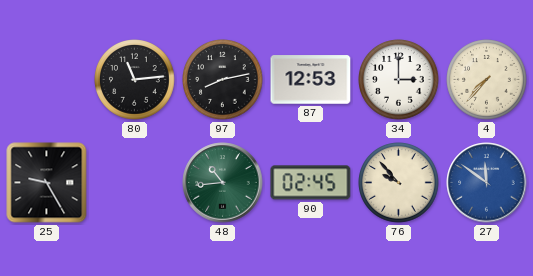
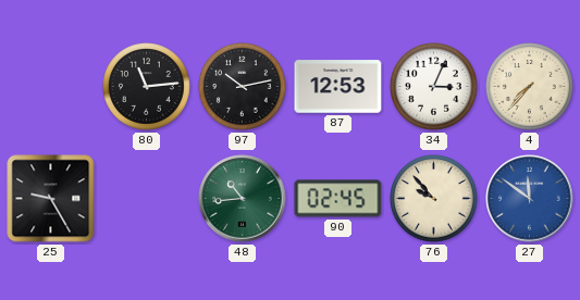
97: 8:13 -> 10:13 (243, 87)
34: 3:00 -> 3:04 (434, 87)
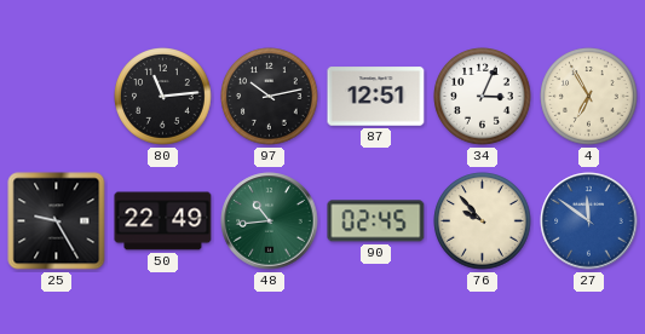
87: 12:53 -> 12:51 (376, 97)
4: 7:37 -> 6:55 (589, 97)
50: none -> 22:49 (163, 221)
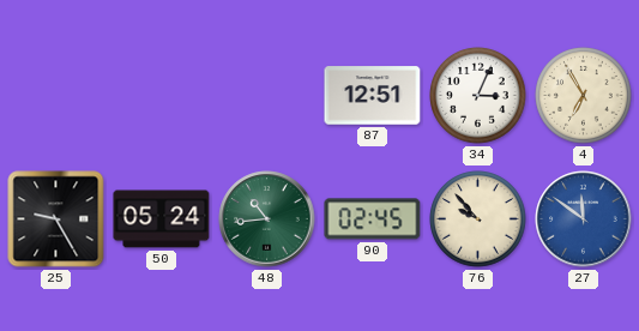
80: 11:14 -> none (163, 97)
97: 10:13 -> none (270, 97)
50: 22:49 -> 05:24 (162, 219)
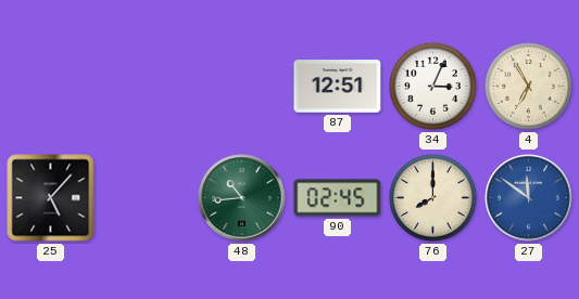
25: 9:25 -> 5:07 (51, 198)
50: 05:24 -> none (162, 219)
76: 9:53 -> 8:00 (433, 198)
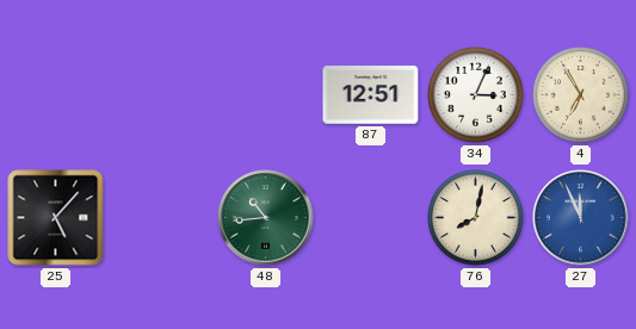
90: 02:45 -> none (338, 198)
76: 8:00 -> 8:02 (476, 218)
27: 11:51 -> 11:56 (581, 218)
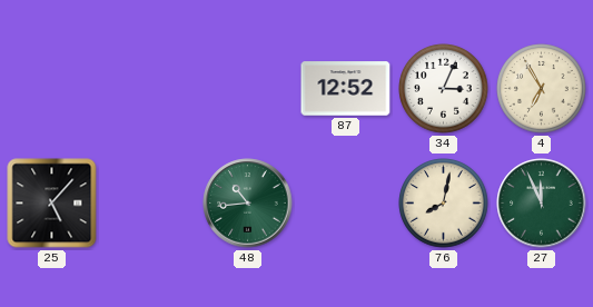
87: 12:51 -> 12:52 (346, 89)
27 dial: blue -> green (542, 204)
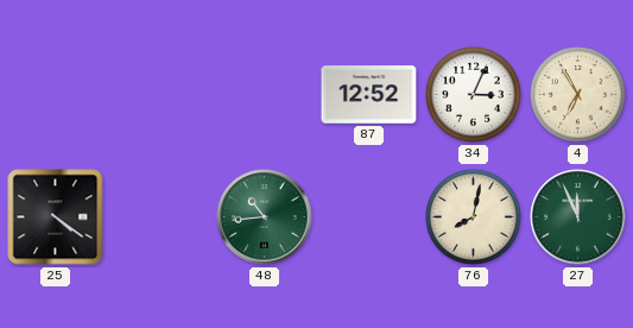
25: 5:07 -> 4:21 (56, 217)
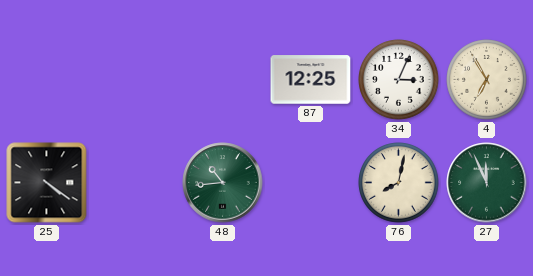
87: 12:52 -> 12:25 (311, 80)
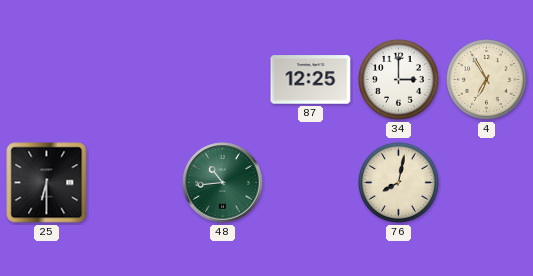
34: 3:04 -> 3:00 (399, 80)
25: 4:21 -> 6:30 (47, 183)
27: 11:56 -> none (487, 183)
